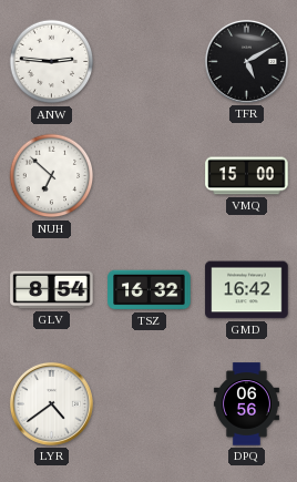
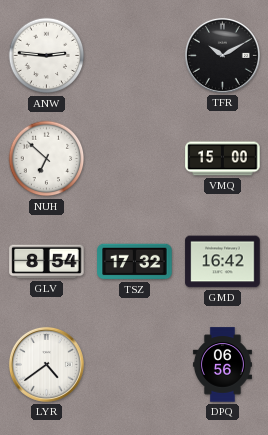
TFR: 5:10 -> 10:10 (222, 55)
TSZ: 16:32 -> 17:32 (135, 262)
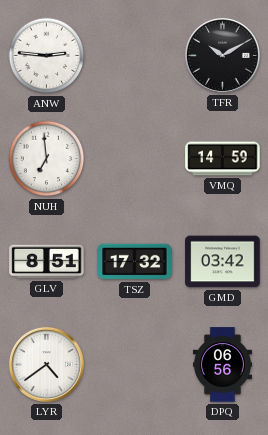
NUH: 6:52 -> 6:59 (47, 159)
VMQ: 15:00 -> 14:59 (223, 159)
GLV: 8:54 -> 8:51 (47, 262)
GMD: 16:42 -> 03:42 (223, 262)
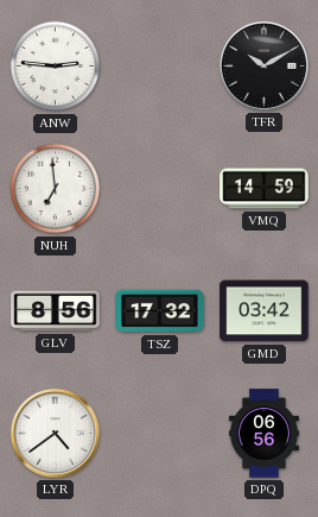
GLV: 8:51 -> 8:56 (56, 311)
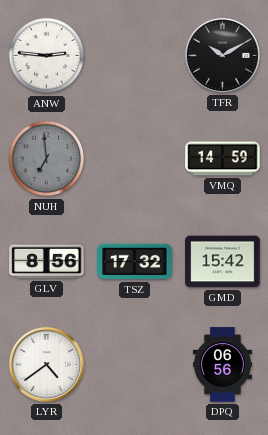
NUH dial: white -> grey (47, 159)
GMD: 03:42 -> 15:42 (223, 262)
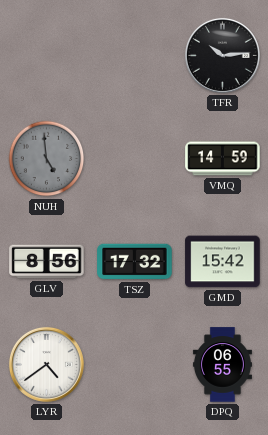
ANW: 2:46 -> none (47, 56)
TFR: 10:10 -> 10:14 (222, 55)
NUH: 6:59 -> 4:59 (47, 159)
DPQ: 06:56 -> 06:55 (222, 365)
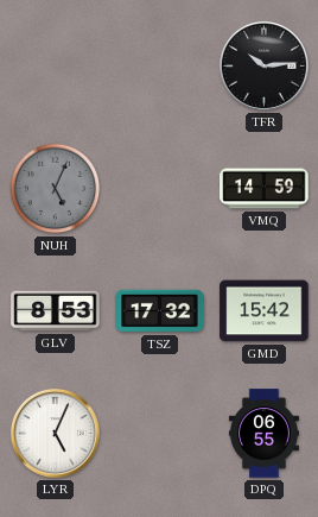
NUH: 4:59 -> 5:04 (56, 189)
GLV: 8:56 -> 8:53 (56, 311)
LYR: 4:39 -> 5:04 (55, 433)
